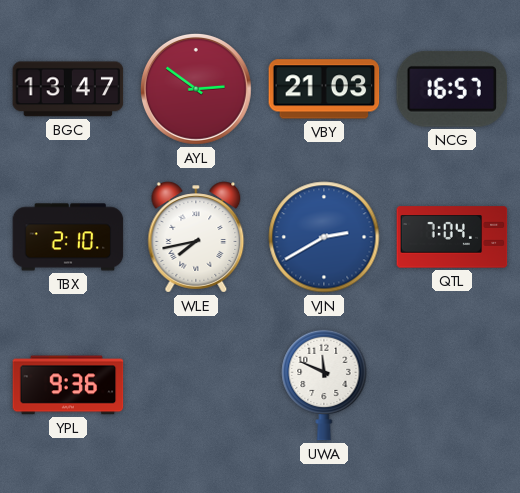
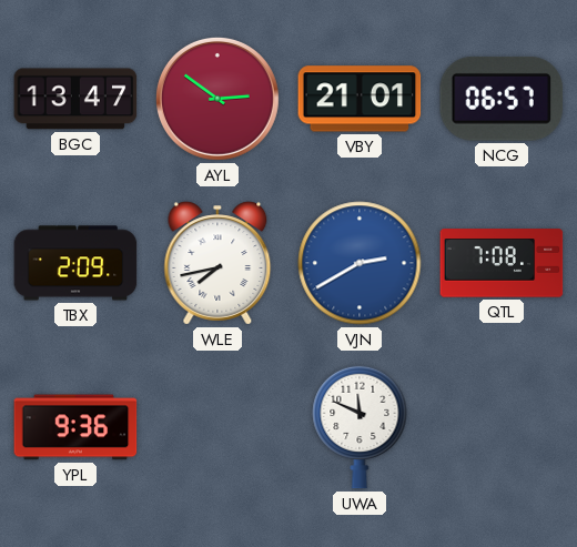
VBY: 21:03 -> 21:01 (360, 99)
NCG: 16:57 -> 06:57 (502, 99)
TBX: 2:10 -> 2:09 (75, 263)
QTL: 7:04 -> 7:08 (502, 263)
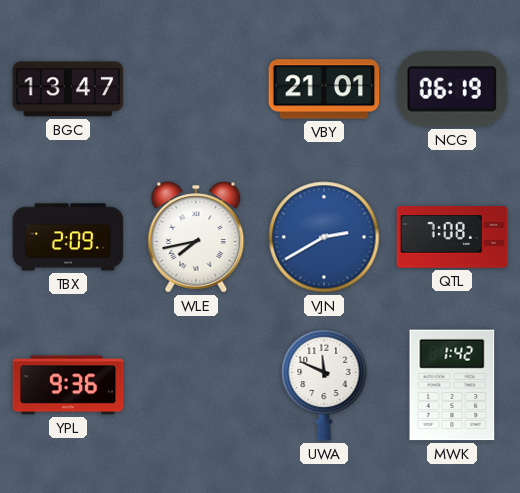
AYL: 2:51 -> none (217, 99)
NCG: 06:57 -> 06:19 (452, 89)
MWK: none -> 1:42 (452, 385)
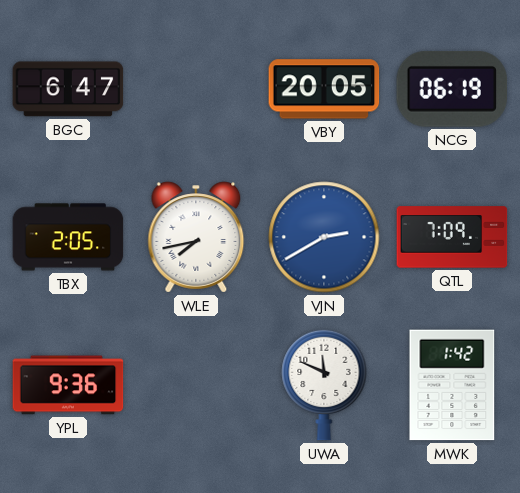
BGC: 13:47 -> 6:47 (68, 89)
VBY: 21:01 -> 20:05 (324, 89)
TBX: 2:09 -> 2:05 (68, 237)
QTL: 7:08 -> 7:09 (452, 237)
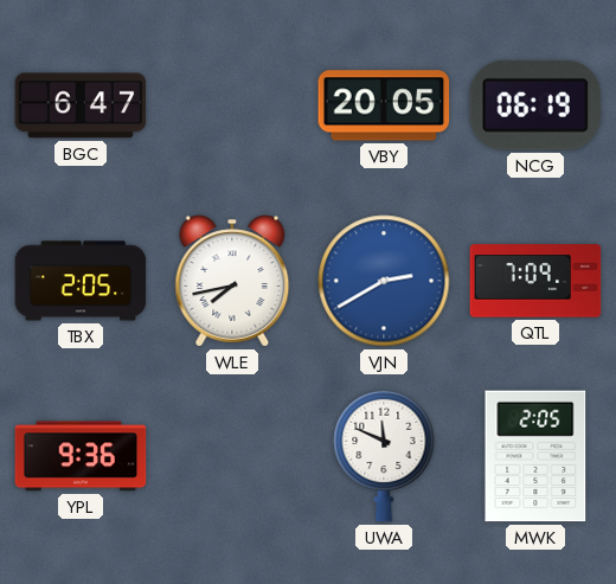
MWK: 1:42 -> 2:05 (535, 456)
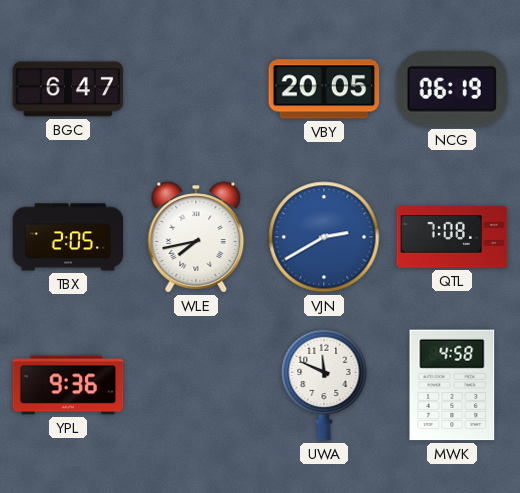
QTL: 7:09 -> 7:08 (452, 237)
MWK: 2:05 -> 4:58 (452, 385)
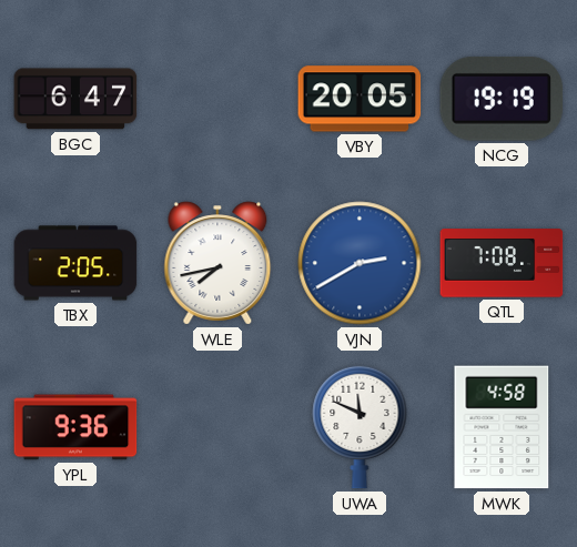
NCG: 06:19 -> 19:19 (502, 99)
